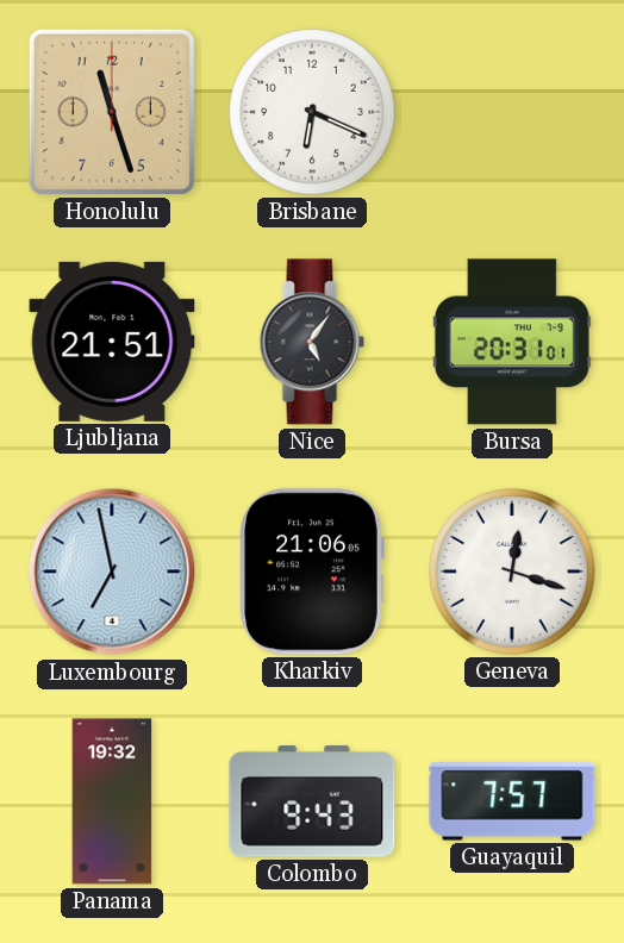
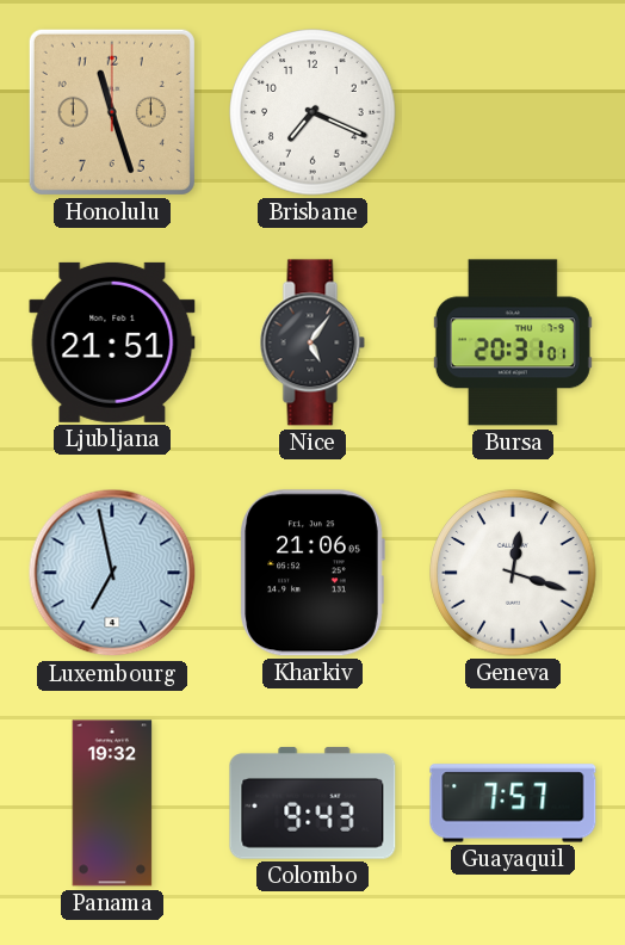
Brisbane: 6:19 -> 7:19 (312, 112)
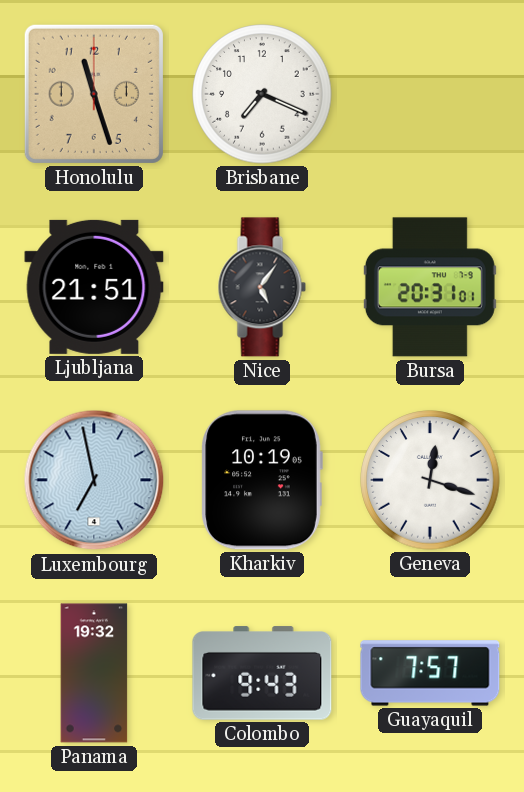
Kharkiv: 21:06 -> 10:19 (262, 480)
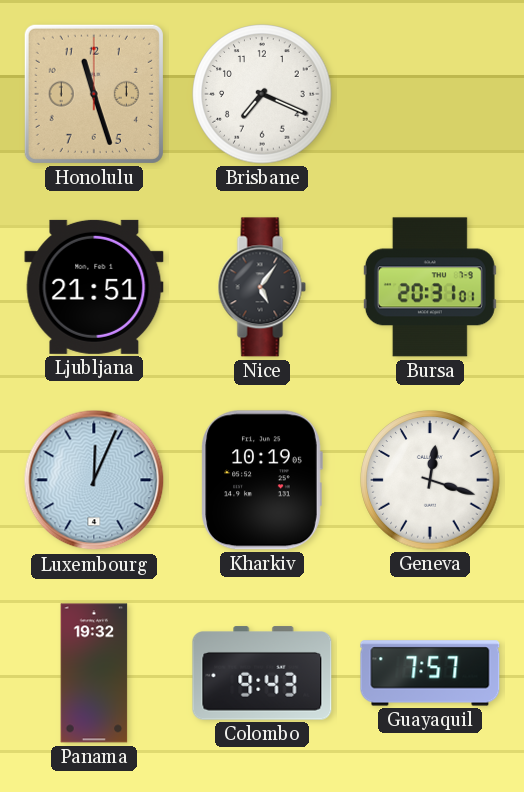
Luxembourg: 6:58 -> 12:04 (94, 480)
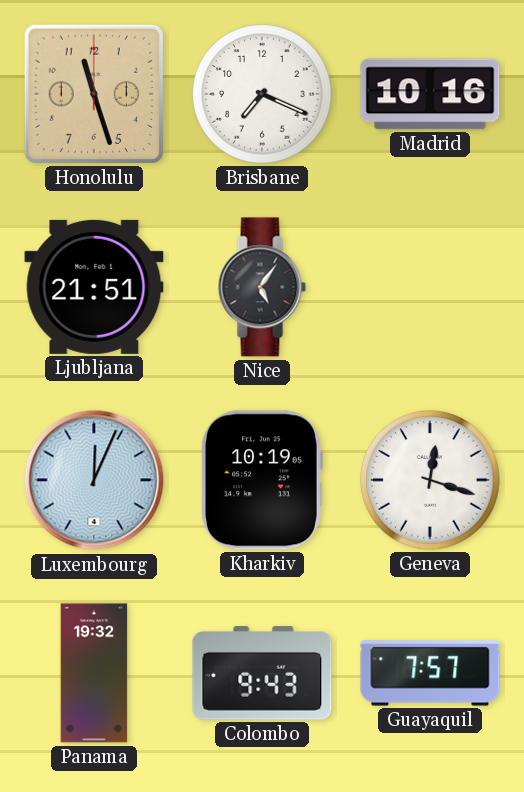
Madrid: none -> 10:16 (430, 94)
Bursa: 20:31 -> none (430, 287)
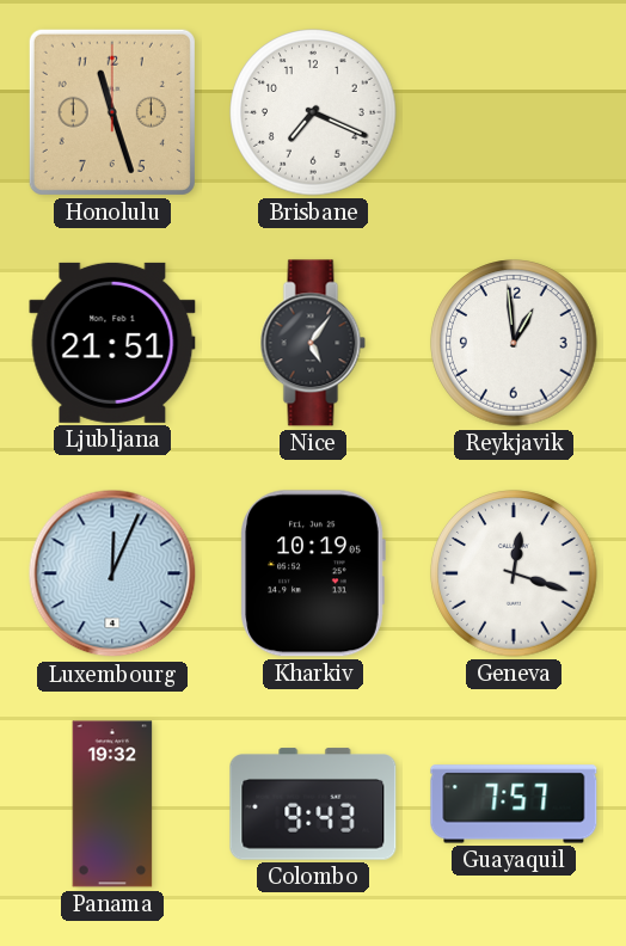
Madrid: 10:16 -> none (430, 94)
Reykjavik: none -> 12:59 (514, 343)
